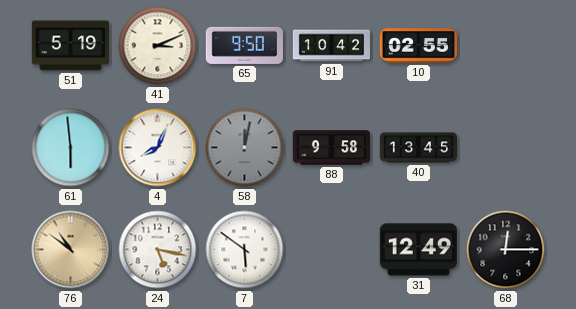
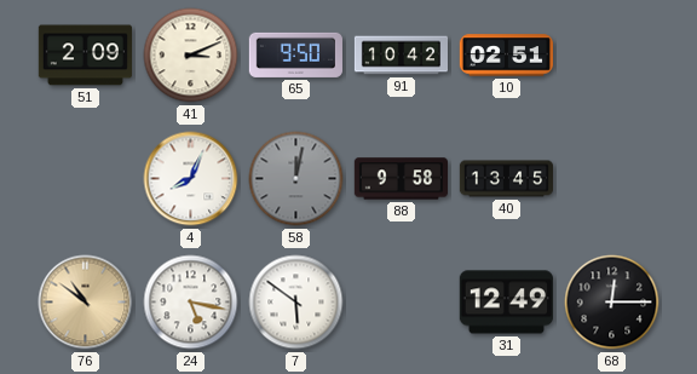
51: 5:19 -> 2:09 (85, 56)
10: 02:55 -> 02:51 (506, 56)
61: 5:59 -> none (71, 148)
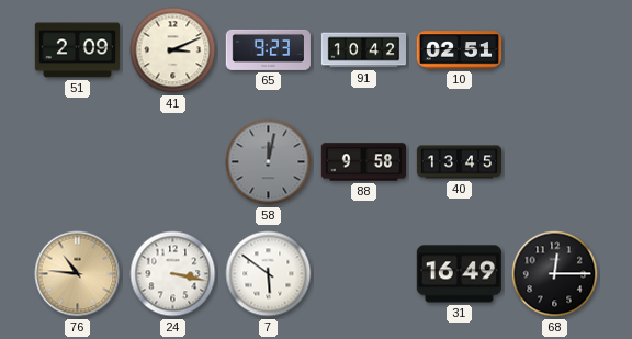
65: 9:50 -> 9:23 (268, 49)
4: 8:04 -> none (191, 179)
76: 10:51 -> 10:46 (78, 274)
24: 5:17 -> 3:17 (173, 274)
31: 12:49 -> 16:49 (459, 274)
